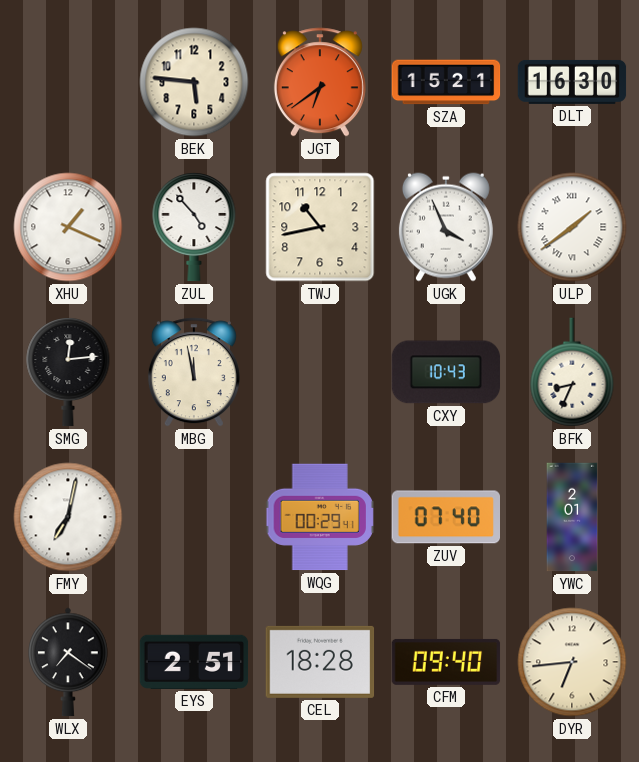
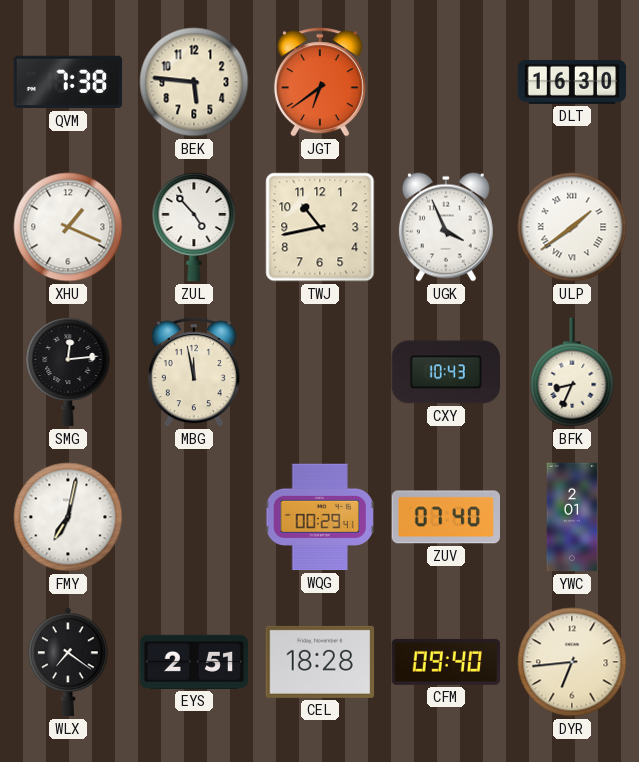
QVM: none -> 7:38 (68, 82)
SZA: 15:21 -> none (446, 82)
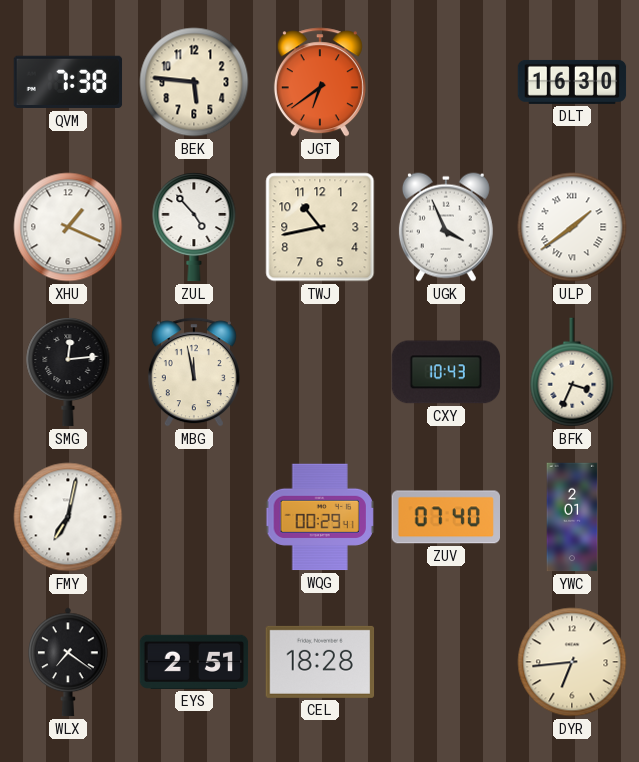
BFK: 8:34 -> 3:34 (572, 372)
CFM: 09:40 -> none (446, 662)
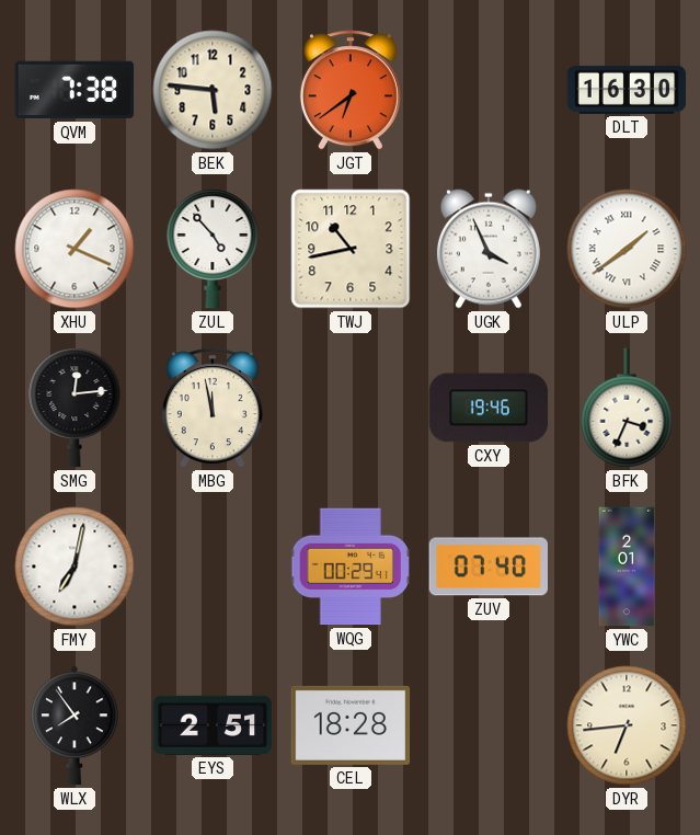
CXY: 10:43 -> 19:46 (489, 408)
WLX: 7:21 -> 7:54 (74, 725)
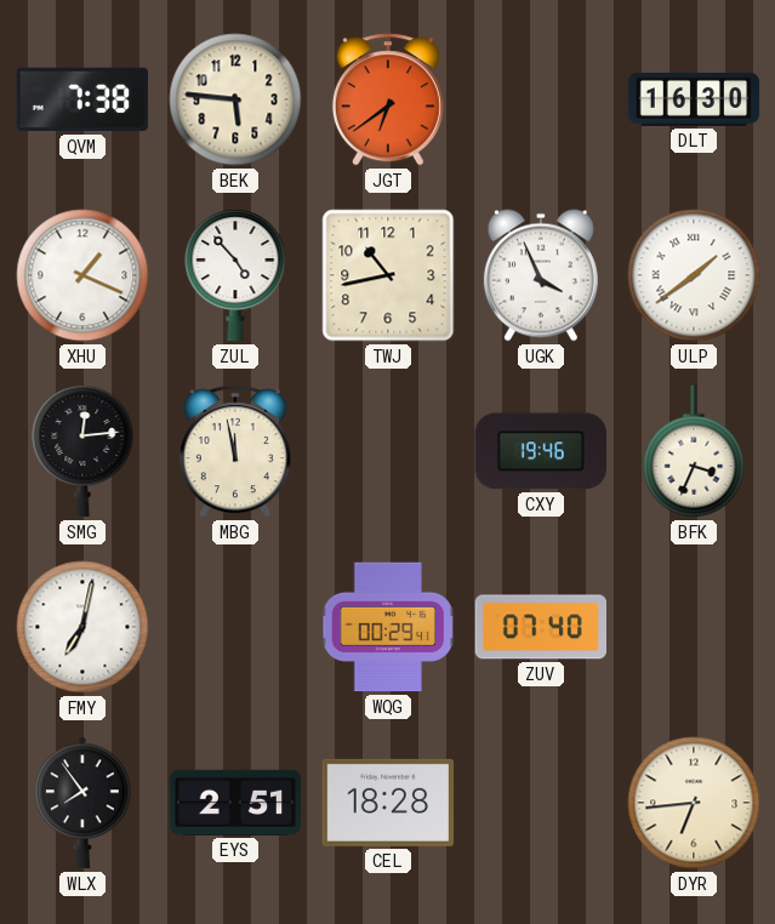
YWC: 2:01 -> none (627, 567)
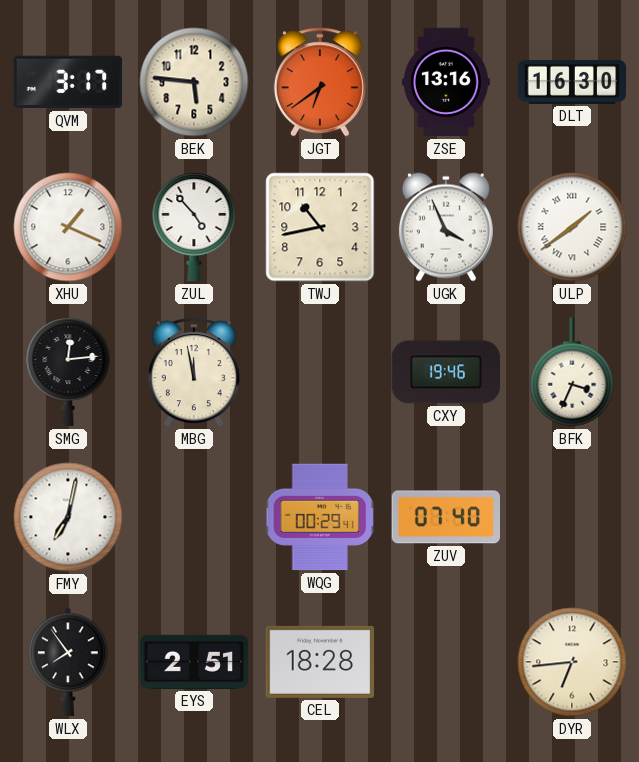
QVM: 7:38 -> 3:17 (68, 82)
ZSE: none -> 13:16 (446, 82)
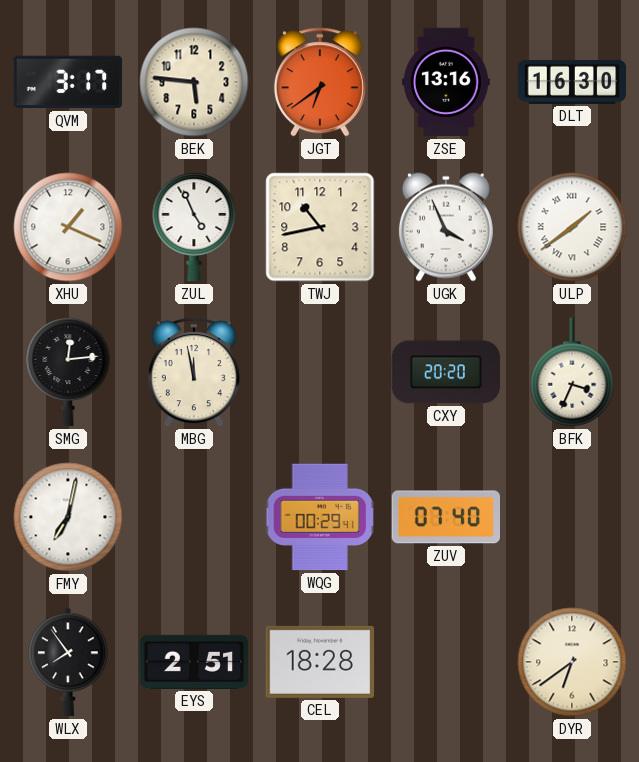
ZUL: 4:53 -> 4:56 (194, 227)
CXY: 19:46 -> 20:20 (446, 372)
DYR: 6:44 -> 6:39 (572, 662)
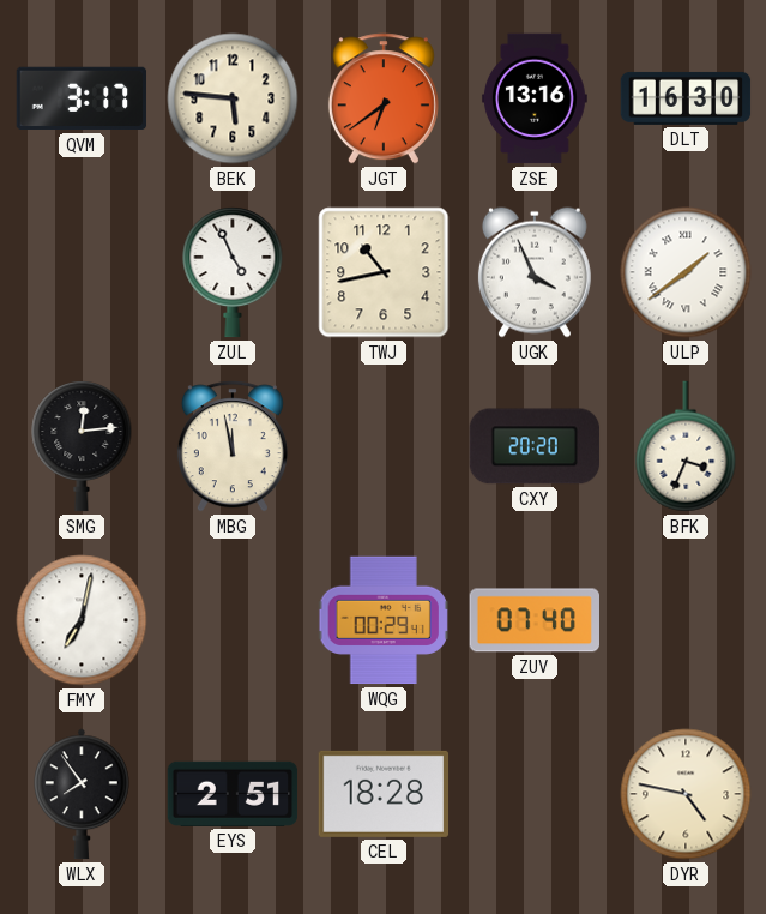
XHU: 1:19 -> none (68, 227)
DYR: 6:39 -> 4:47 (686, 794)
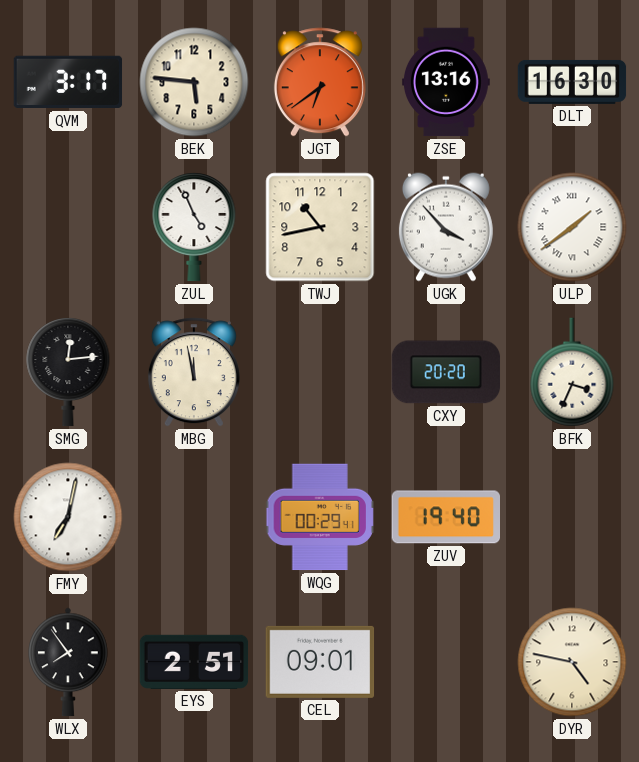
UGK: 3:56 -> 3:53 (446, 227)
ZUV: 07:40 -> 19:40 (445, 517)
CEL: 18:28 -> 09:01 (320, 662)
